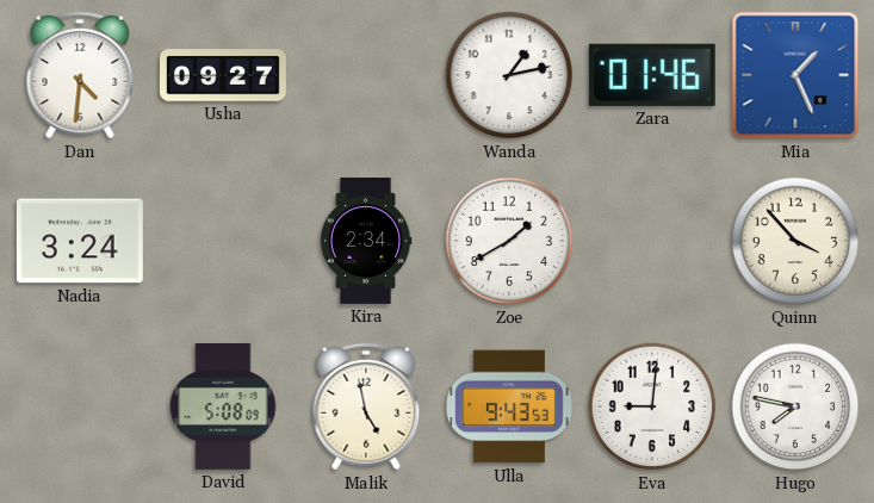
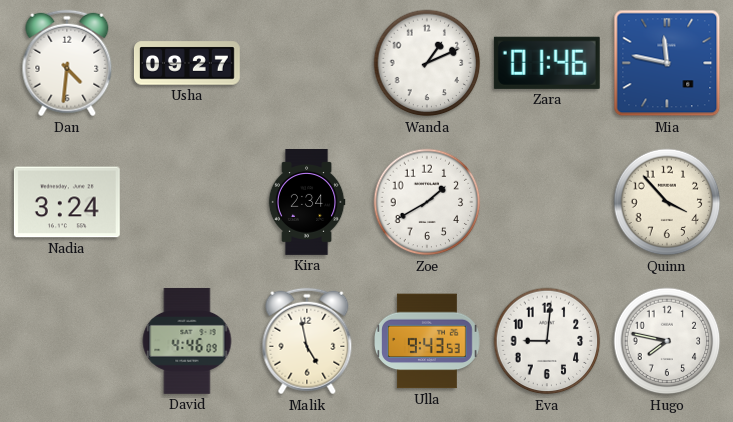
Wanda: 1:13 -> 1:11 (427, 63)
Mia: 1:26 -> 11:47 (667, 63)
David: 5:08 -> 4:46 (187, 341)
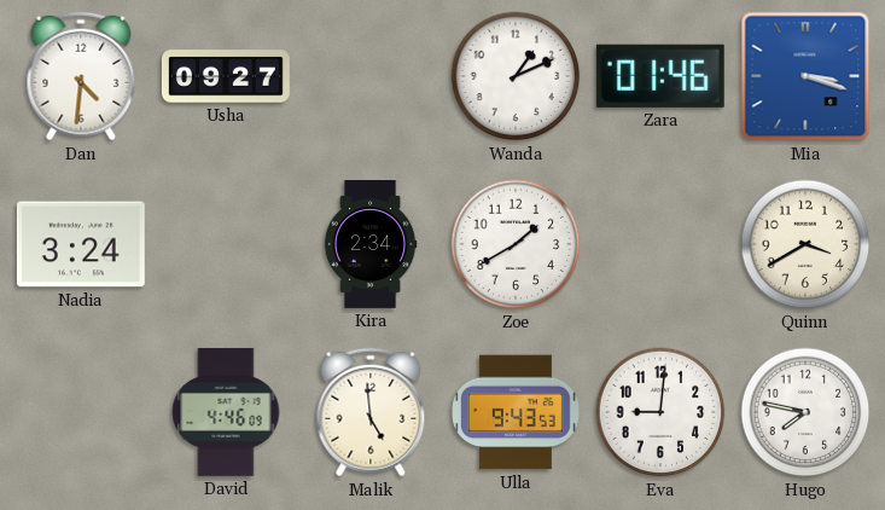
Mia: 11:47 -> 3:18 (805, 76)
Quinn: 3:53 -> 3:40 (805, 244)
Malik: 4:58 -> 4:59 (371, 412)
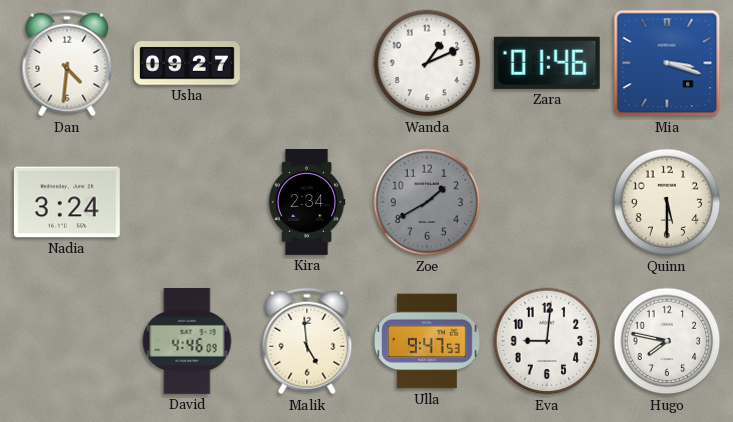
Zoe dial: white -> grey (427, 202)
Quinn: 3:40 -> 5:30 (667, 202)
Ulla: 9:43 -> 9:47 (428, 341)
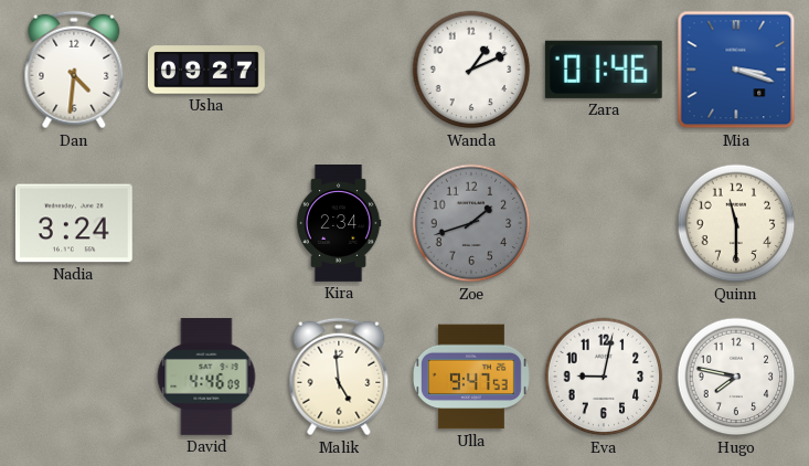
Zoe: 1:40 -> 1:42 (471, 223)
Quinn: 5:30 -> 11:30 (736, 223)
Eva: 9:01 -> 9:02 (604, 377)
